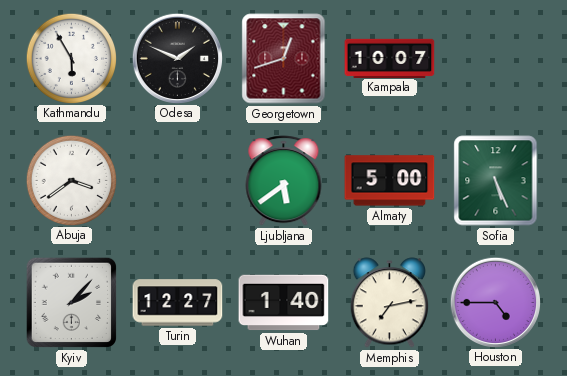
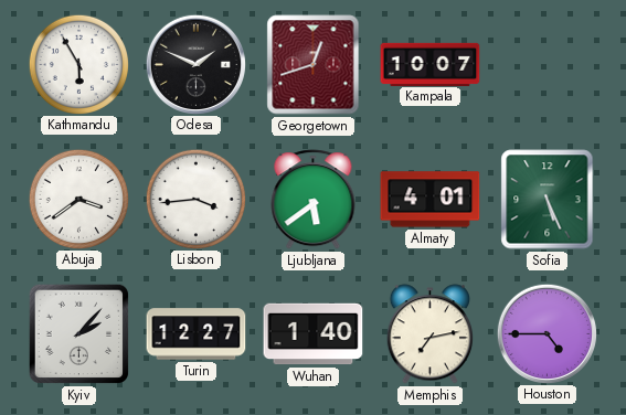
Lisbon: none -> 3:44 (195, 199)
Almaty: 5:00 -> 4:01 (431, 200)
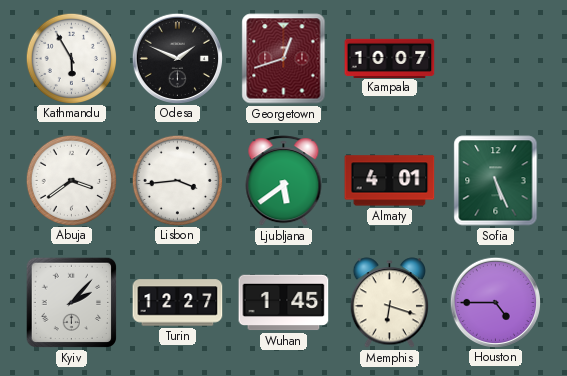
Wuhan: 1:40 -> 1:45 (284, 303)
Memphis: 7:13 -> 6:18 (389, 303)
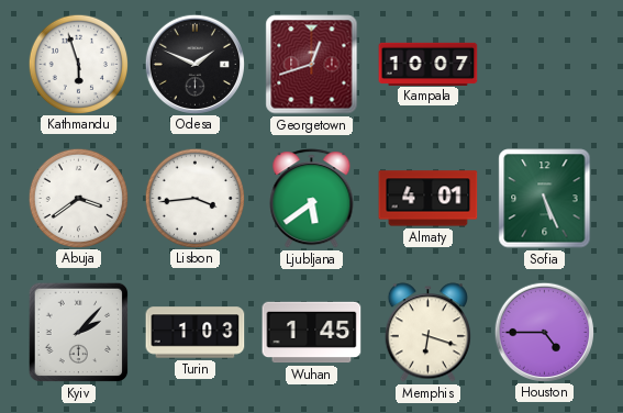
Kathmandu: 5:55 -> 5:57 (78, 64)
Turin: 12:27 -> 1:03 (196, 333)
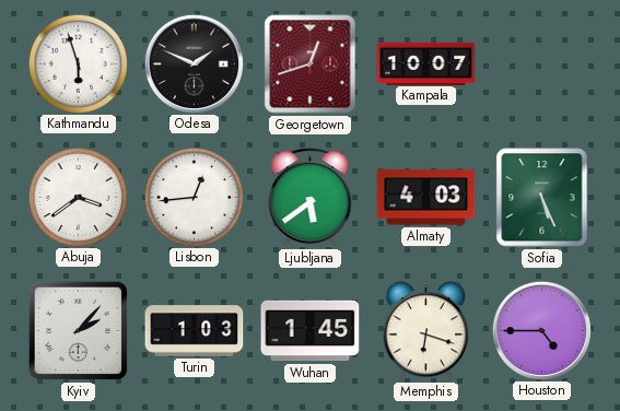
Lisbon: 3:44 -> 12:44 (194, 197)
Almaty: 4:01 -> 4:03 (426, 198)
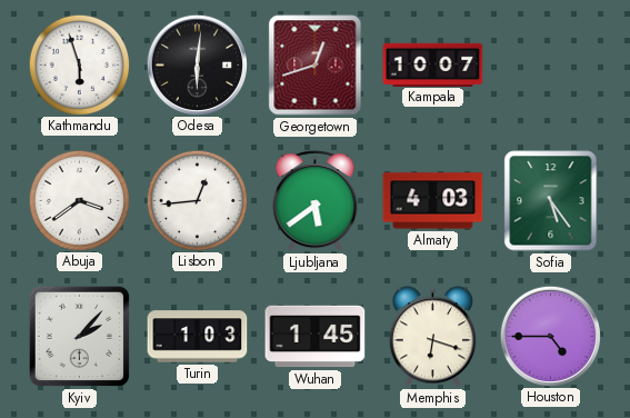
Odesa: 1:49 -> 6:01 (197, 64)
Sofia: 5:26 -> 5:24 (551, 201)
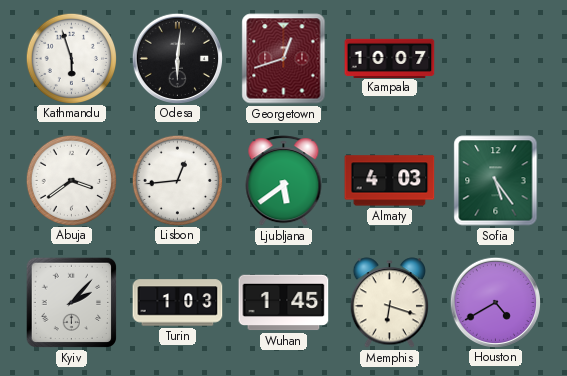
Houston: 4:45 -> 4:40 (495, 302)
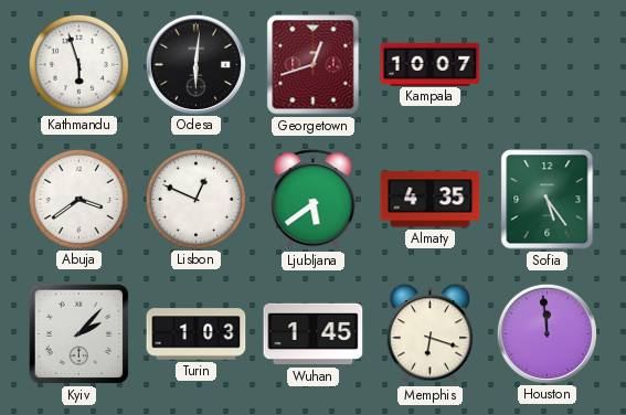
Lisbon: 12:44 -> 12:49 (195, 199)
Almaty: 4:03 -> 4:35 (431, 200)
Houston: 4:40 -> 11:59 (547, 333)
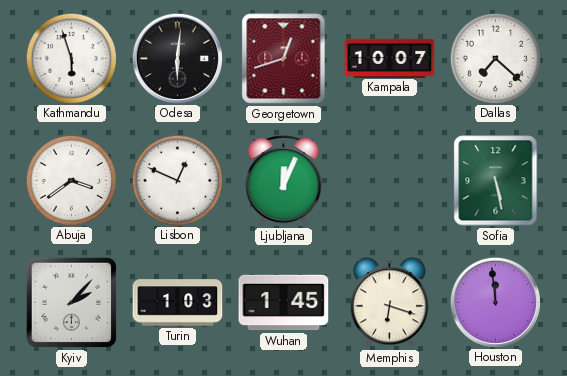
Dallas: none -> 7:22 (495, 58)
Ljubljana: 5:39 -> 12:04 (284, 181)
Almaty: 4:35 -> none (431, 200)
Sofia: 5:24 -> 5:28 (496, 181)
